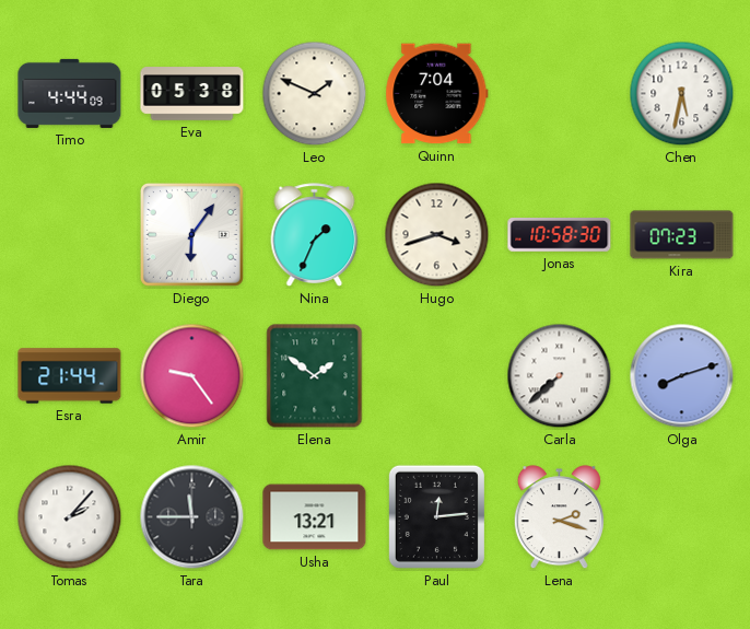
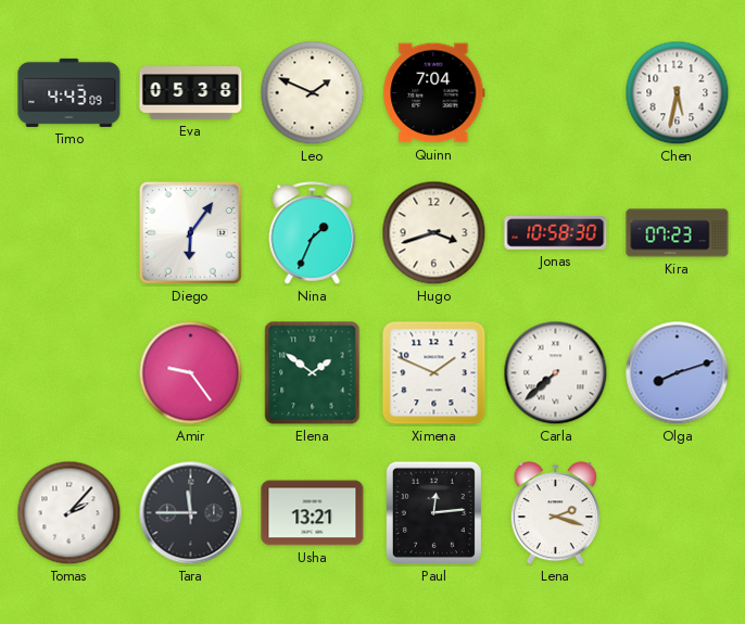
Timo: 4:44 -> 4:43 (70, 92)
Esra: 21:44 -> none (70, 376)
Ximena: none -> 1:49 (434, 373)
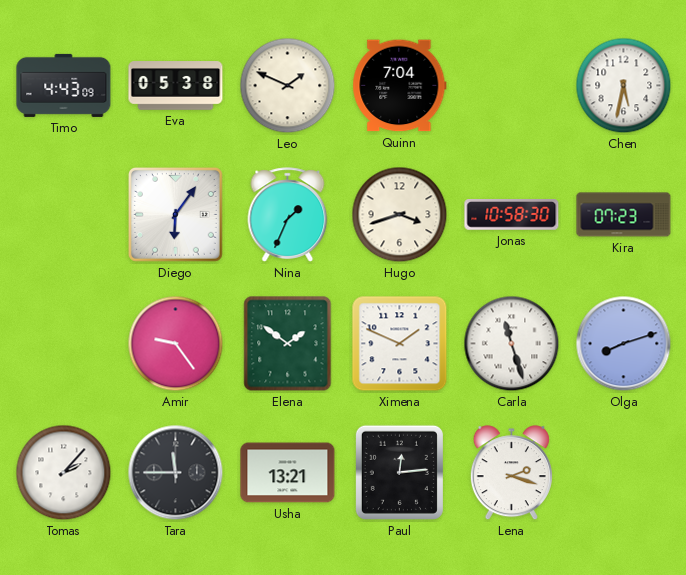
Carla: 7:38 -> 11:27 (512, 344)
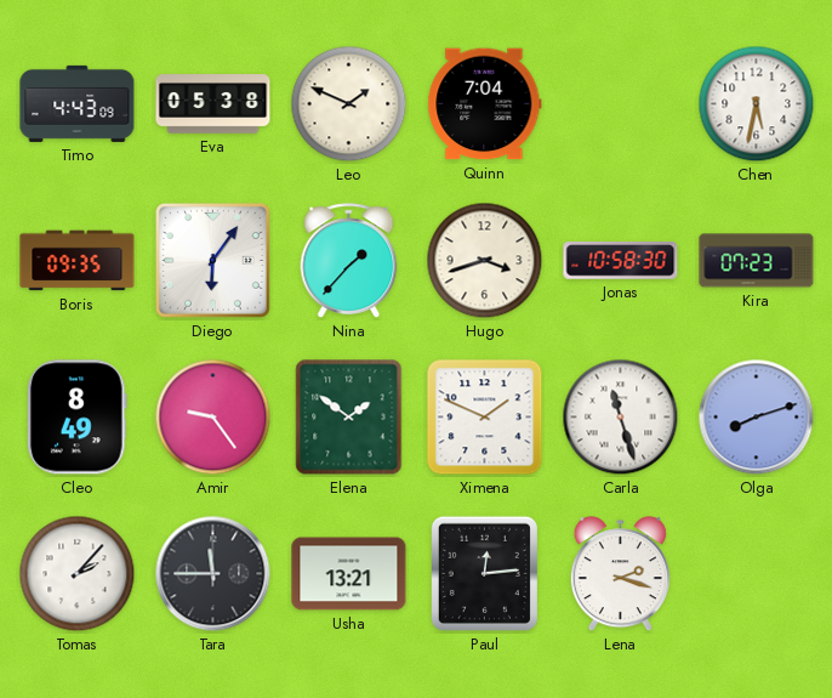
Boris: none -> 09:35 (78, 261)
Nina: 1:34 -> 1:37 (349, 261)
Cleo: none -> 8:49 (76, 418)
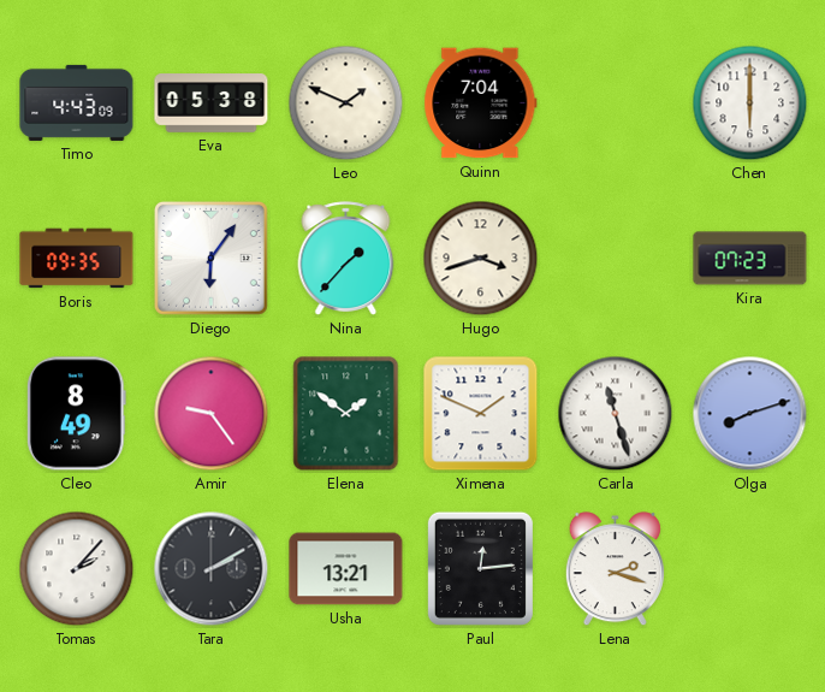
Chen: 5:32 -> 6:00 (750, 103)
Jonas: 10:58 -> none (621, 261)
Tara: 11:45 -> 2:10 (212, 569)
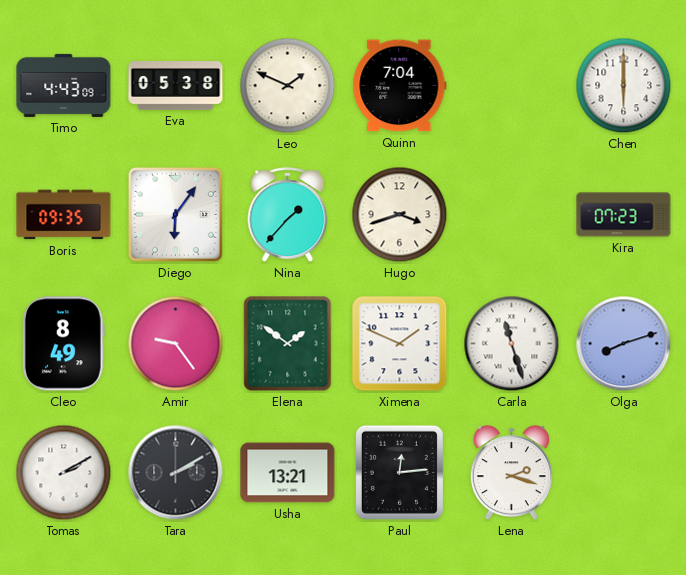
Tomas: 2:07 -> 2:10 (64, 473)
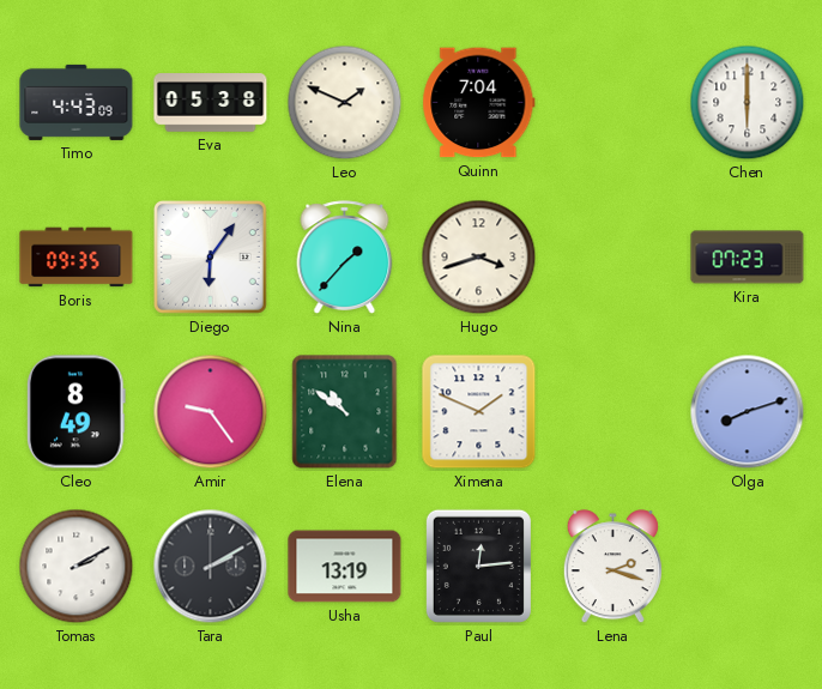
Elena: 1:51 -> 10:51 (345, 412)
Carla: 11:27 -> none (512, 344)
Usha: 13:21 -> 13:19 (345, 567)
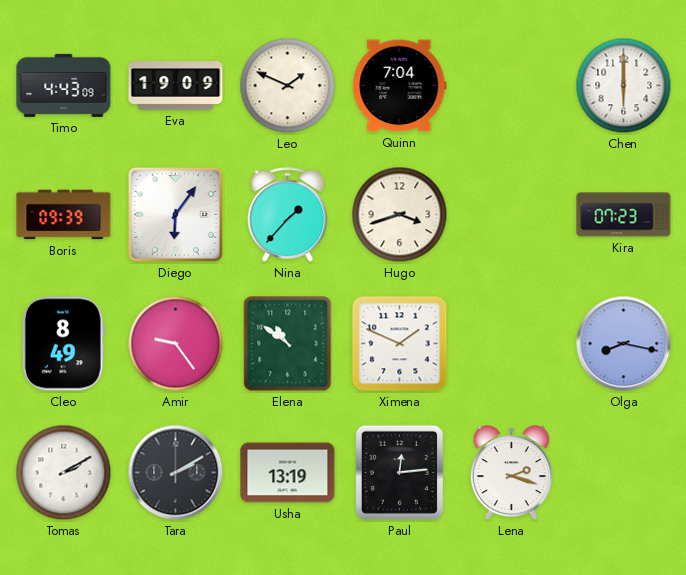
Eva: 05:38 -> 19:09 (176, 86)
Boris: 09:35 -> 09:39 (64, 215)
Olga: 8:12 -> 8:17 (624, 344)
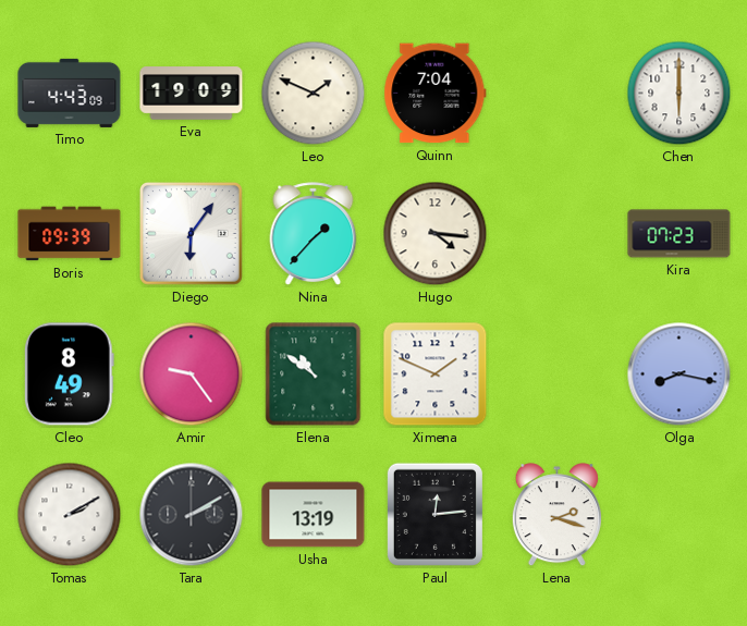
Hugo: 3:42 -> 4:16 (436, 234)
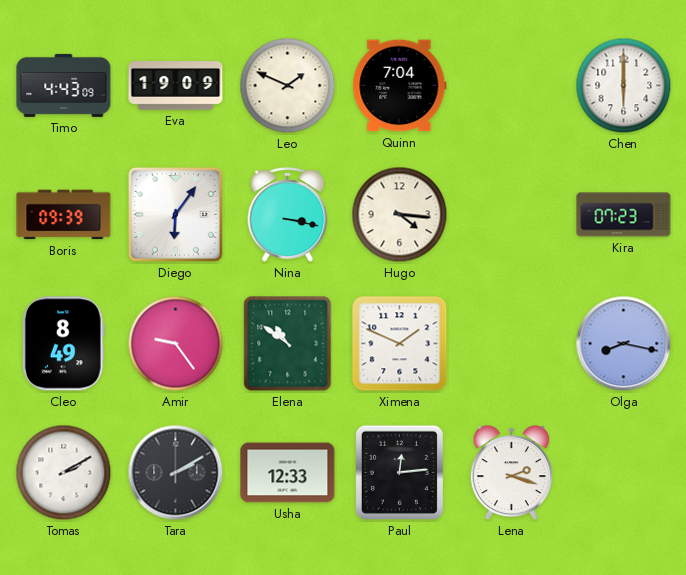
Nina: 1:37 -> 3:17 (288, 215)
Usha: 13:19 -> 12:33 (288, 473)
